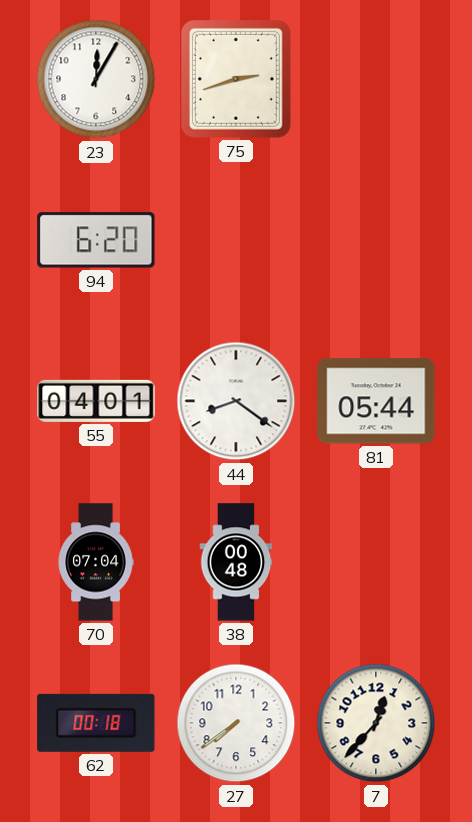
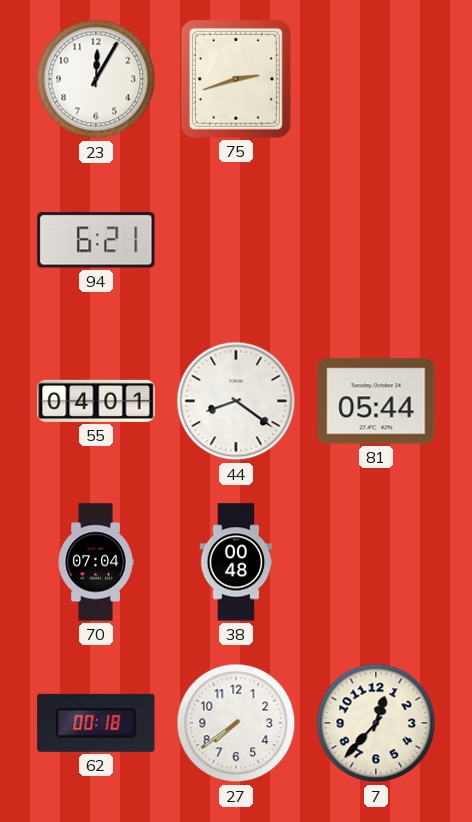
94: 6:20 -> 6:21 (96, 240)
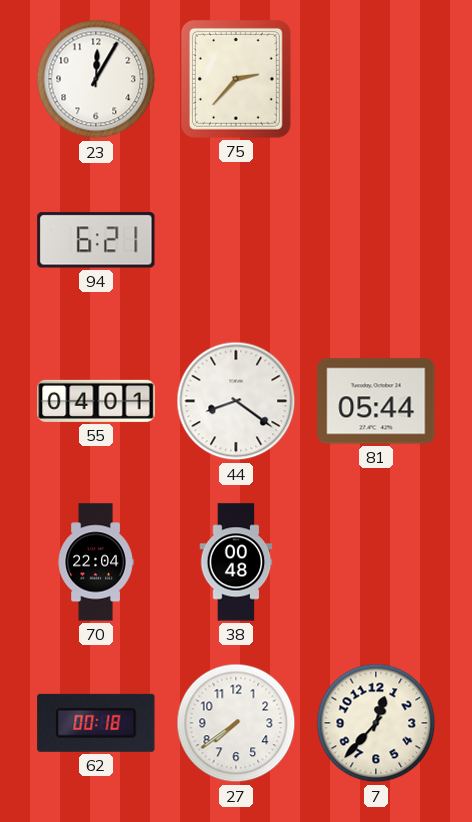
75: 2:42 -> 2:37 (236, 79)
70: 07:04 -> 22:04 (96, 562)
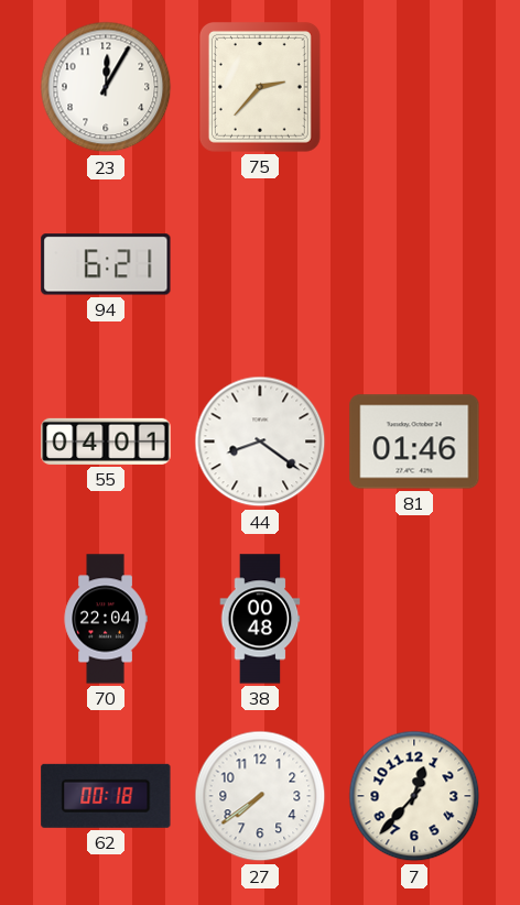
81: 05:44 -> 01:46 (414, 441)
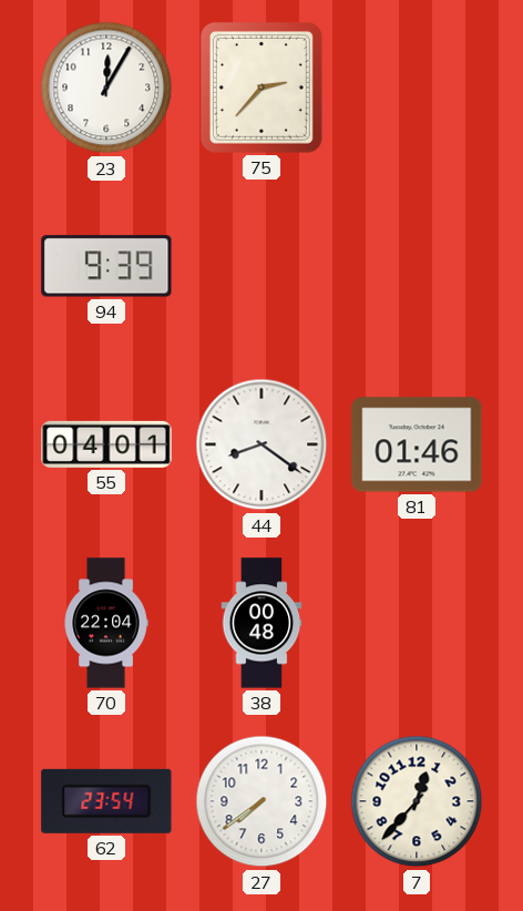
94: 6:21 -> 9:39 (106, 266)
62: 00:18 -> 23:54 (106, 801)
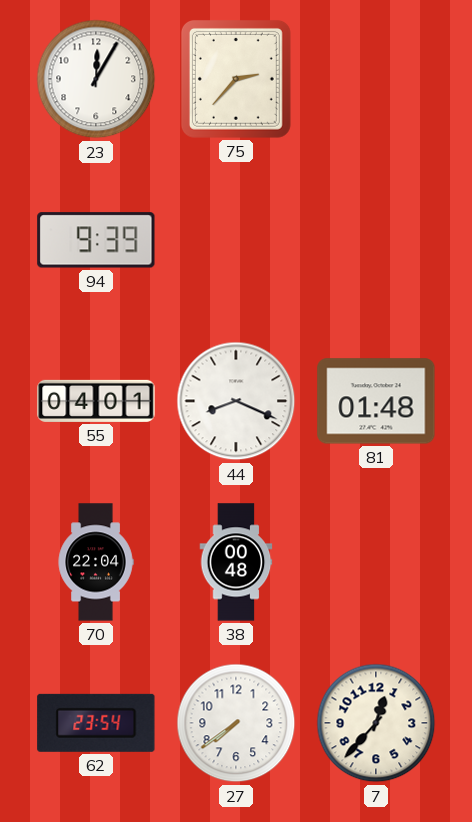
44: 8:21 -> 8:19 (236, 401)
81: 01:46 -> 01:48 (376, 401)
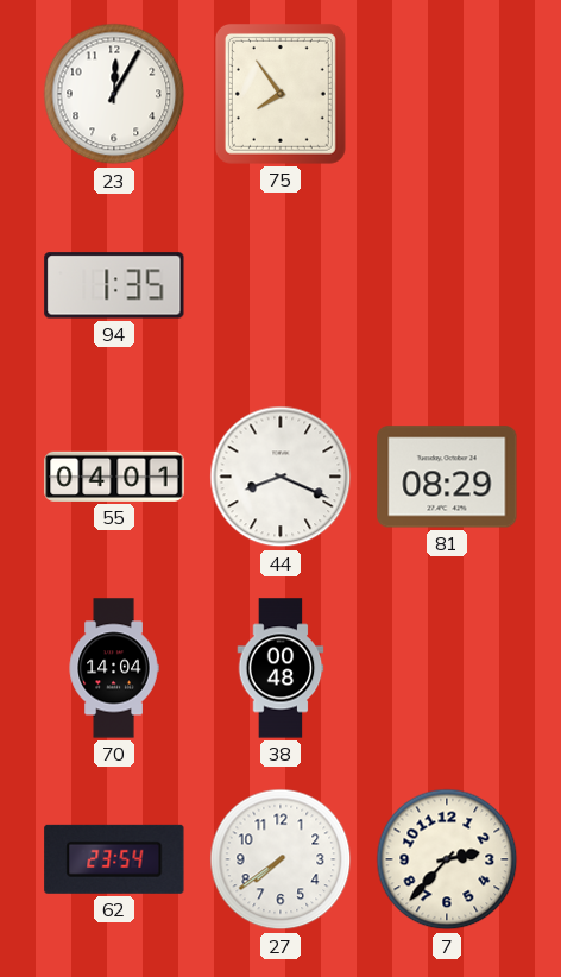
75: 2:37 -> 7:54 (280, 94)
94: 9:39 -> 1:35 (114, 285)
81: 01:48 -> 08:29 (447, 477)
70: 22:04 -> 14:04 (114, 668)
7: 12:37 -> 2:37 (447, 859)
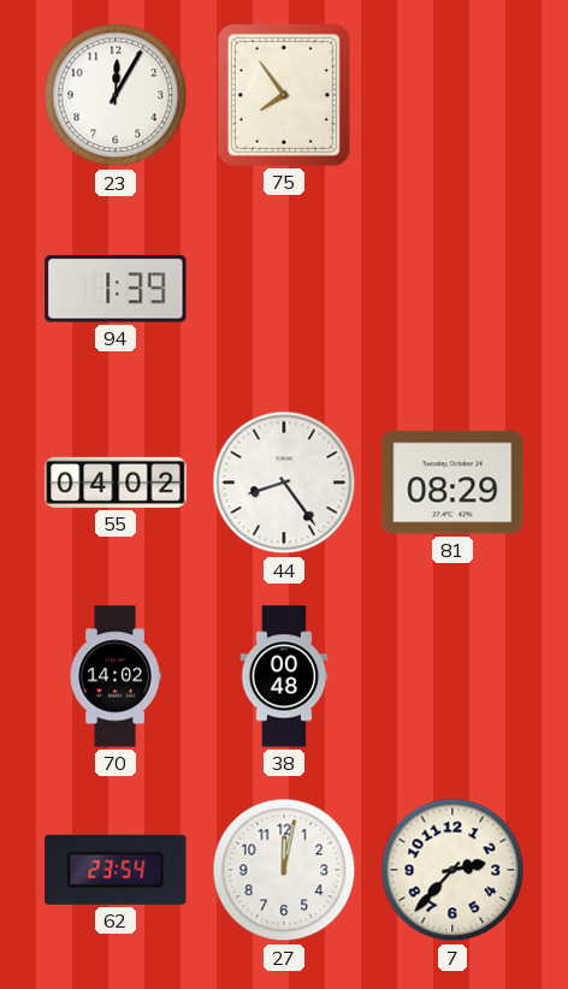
94: 1:35 -> 1:39 (116, 289)
55: 04:01 -> 04:02 (116, 482)
44: 8:19 -> 8:24 (284, 482)
70: 14:04 -> 14:02 (116, 676)
27: 7:39 -> 12:02 (284, 870)
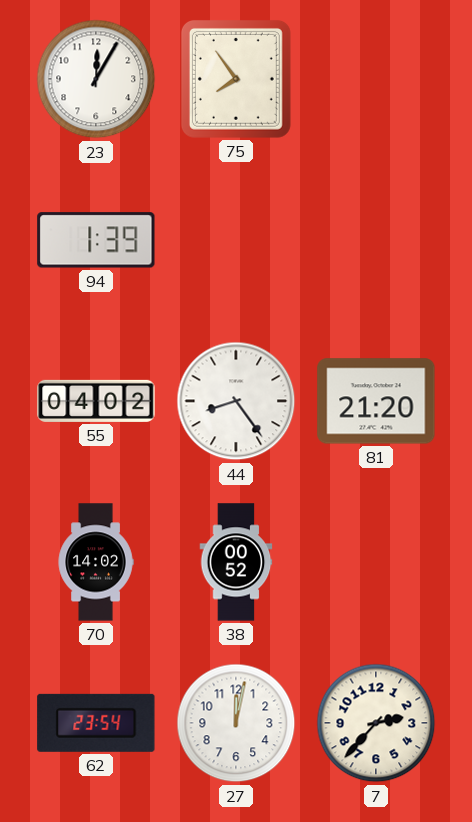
81: 08:29 -> 21:20 (376, 401)
38: 00:48 -> 00:52 (236, 562)
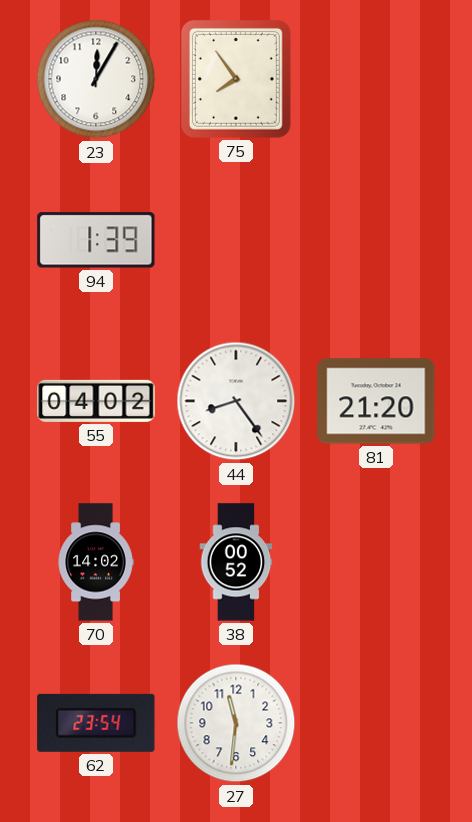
27: 12:02 -> 11:31 (236, 723)
7: 2:37 -> none (376, 723)
